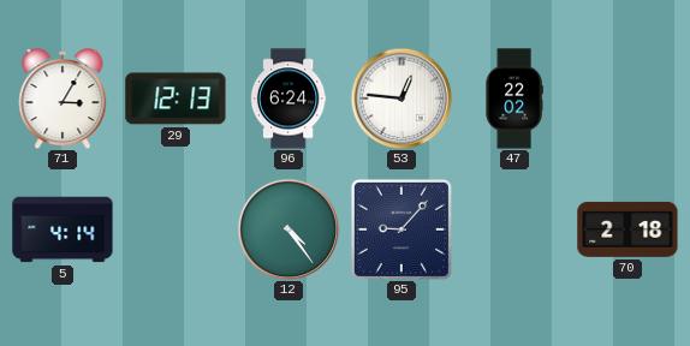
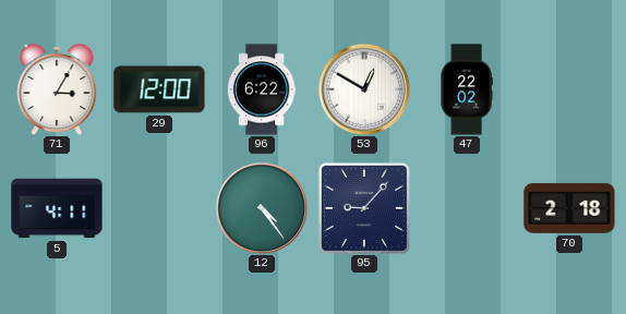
29: 12:13 -> 12:00 (159, 89)
96: 6:24 -> 6:22 (262, 89)
53: 12:46 -> 12:50 (364, 89)
5: 4:14 -> 4:11 (57, 208)
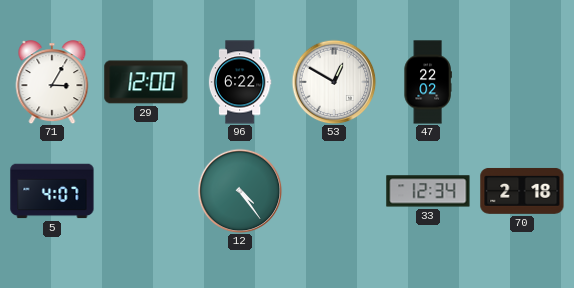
5: 4:11 -> 4:07 (52, 191)
95: 9:07 -> none (364, 208)
33: none -> 12:34 (428, 191)
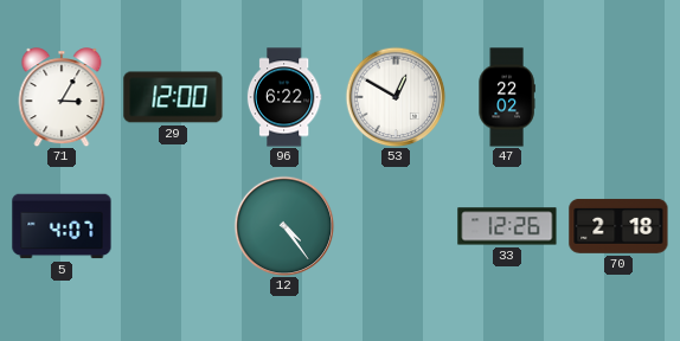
33: 12:34 -> 12:26 (507, 226)
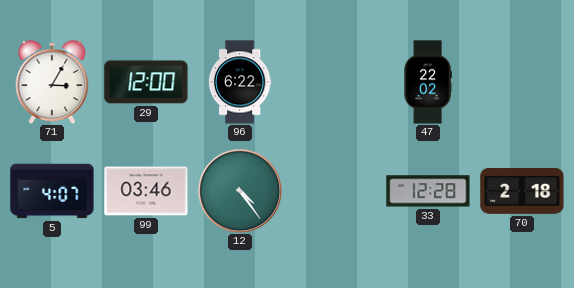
53: 12:50 -> none (396, 97)
99: none -> 03:46 (146, 191)
33: 12:26 -> 12:28 (428, 191)
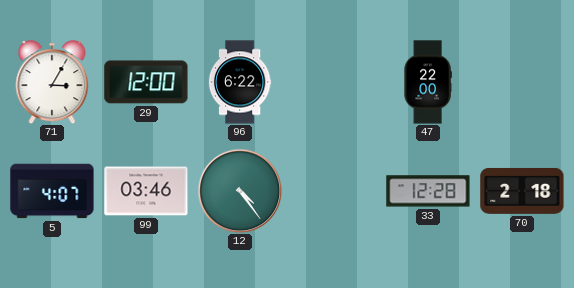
47: 22:02 -> 22:00 (428, 82)
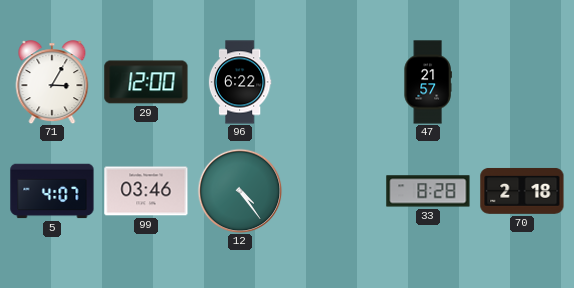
47: 22:00 -> 21:57 (428, 82)
33: 12:28 -> 8:28 (428, 191)
